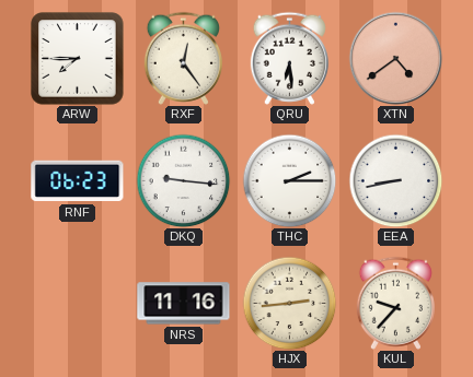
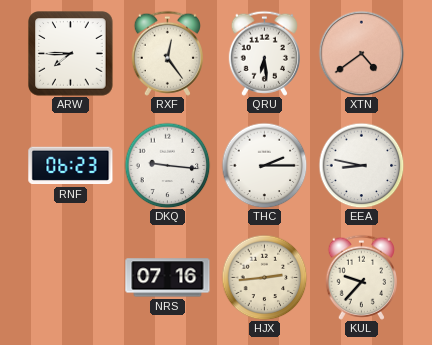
EEA: 8:43 -> 8:47 (361, 165)
NRS: 11:16 -> 07:16 (168, 278)
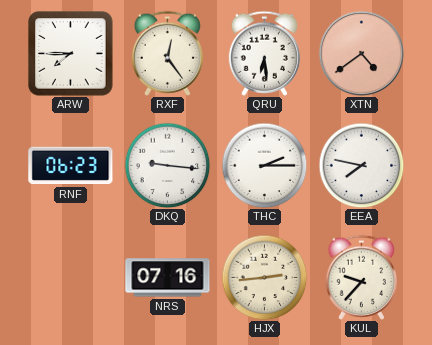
EEA: 8:47 -> 7:47 (361, 165)
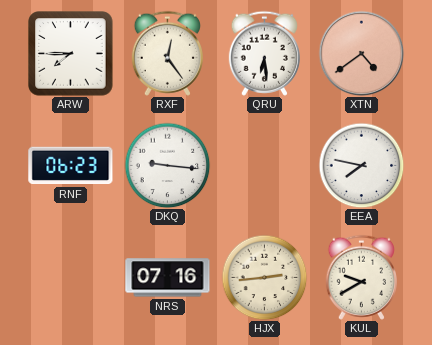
THC: 2:15 -> none (264, 165)
KUL: 9:37 -> 9:40 (361, 277)
